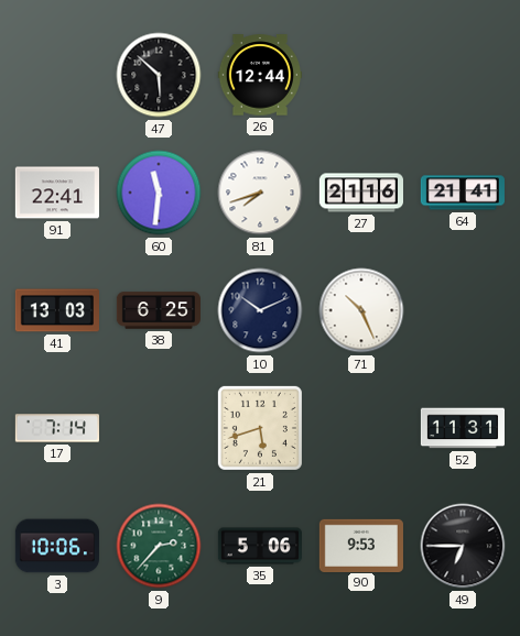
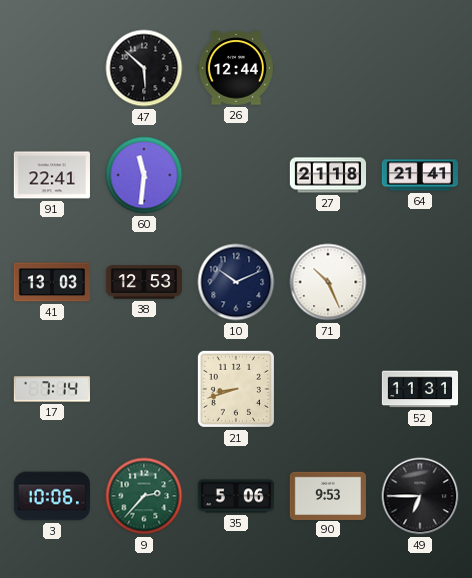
81: 7:42 -> none (260, 193)
27: 21:16 -> 21:18 (327, 175)
38: 6:25 -> 12:53 (143, 282)
21: 5:42 -> 8:42 (236, 389)
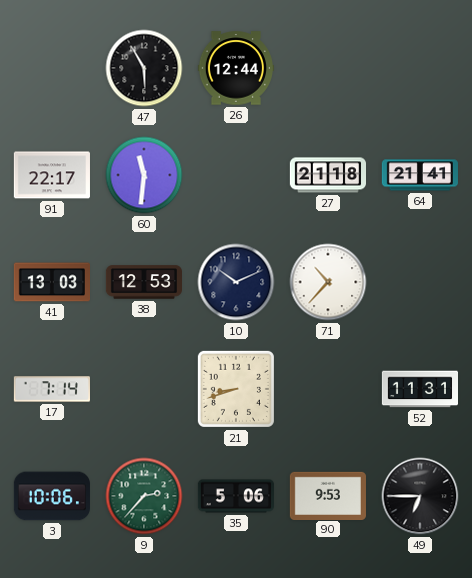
47: 5:52 -> 5:55 (144, 68)
91: 22:41 -> 22:17 (52, 175)
71: 10:26 -> 10:37 (328, 282)
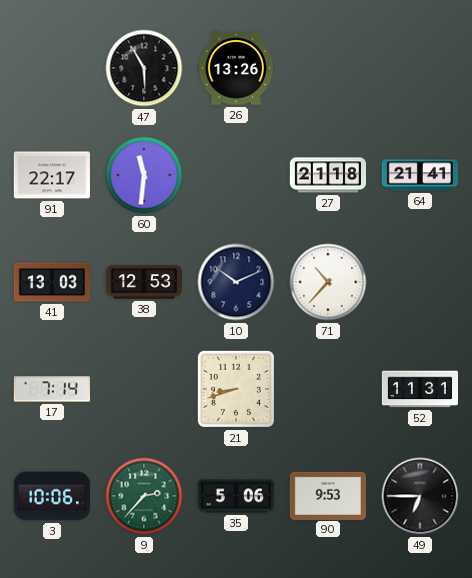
26: 12:44 -> 13:26 (235, 68)
